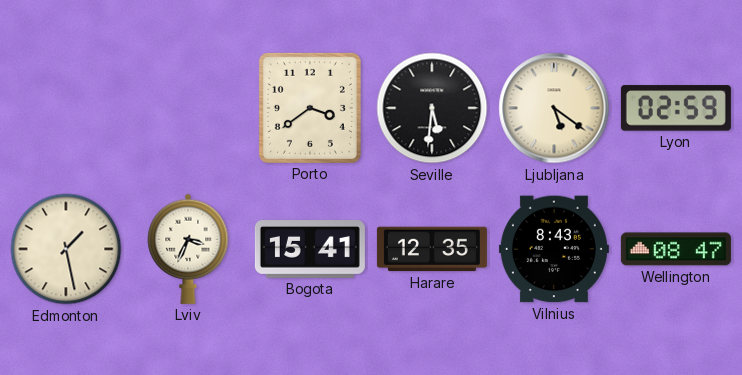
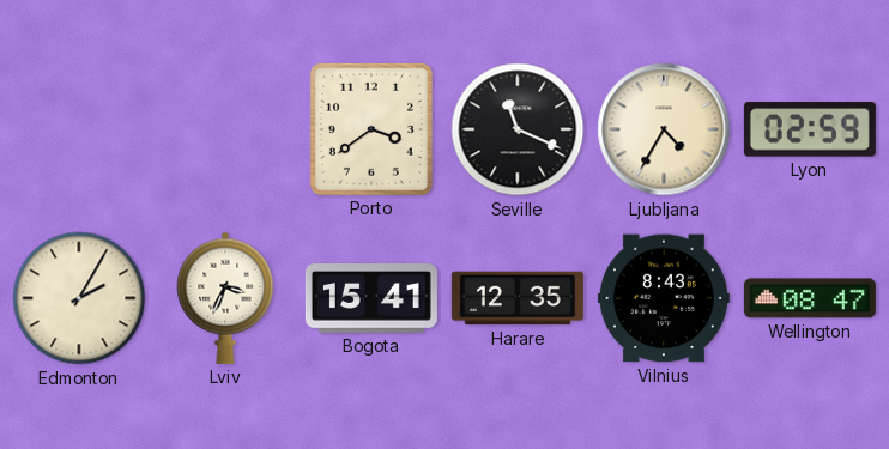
Seville: 5:31 -> 11:19 (518, 129)
Ljubljana: 5:21 -> 4:35 (664, 129)
Edmonton: 1:28 -> 2:05 (79, 298)
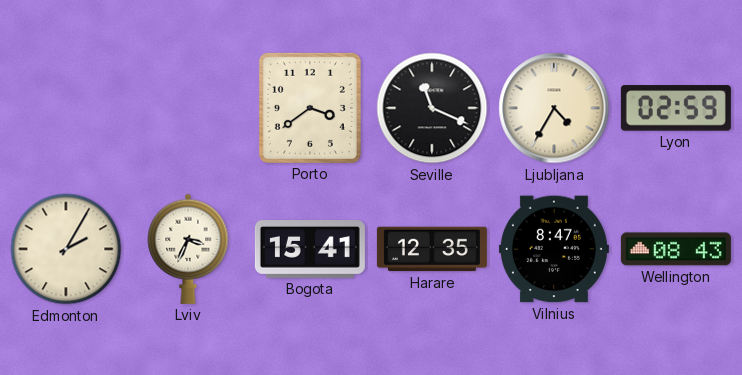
Vilnius: 8:43 -> 8:47 (554, 249)
Wellington: 08:47 -> 08:43 (676, 249)
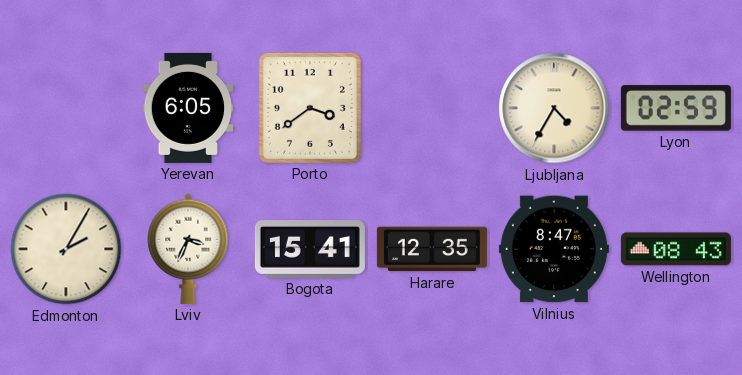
Yerevan: none -> 6:05 (188, 108)
Seville: 11:19 -> none (432, 108)
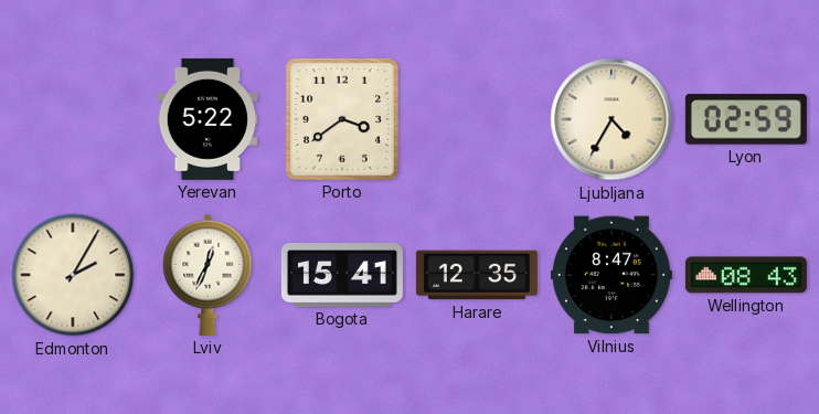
Yerevan: 6:05 -> 5:22 (208, 119)
Lviv: 3:34 -> 12:34 (208, 275)
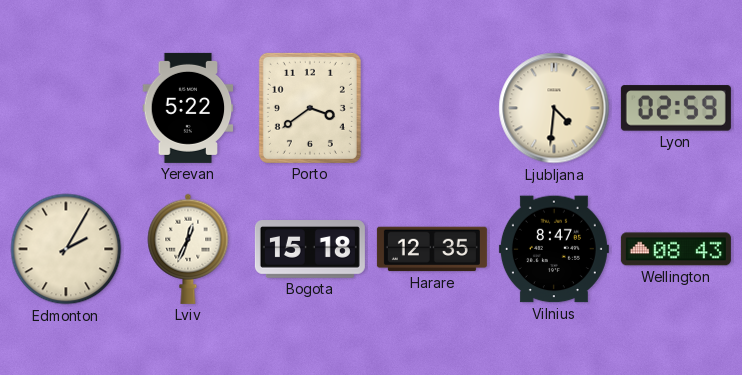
Ljubljana: 4:35 -> 4:31 (554, 108)
Bogota: 15:41 -> 15:18 (310, 250)
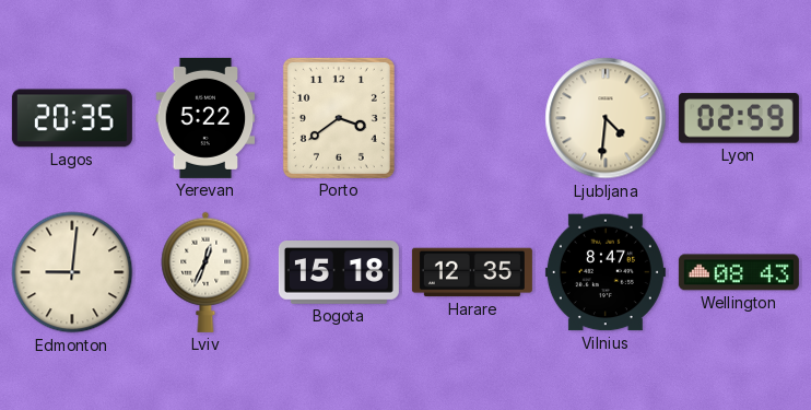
Lagos: none -> 20:35 (72, 118)
Edmonton: 2:05 -> 9:01 (72, 272)
